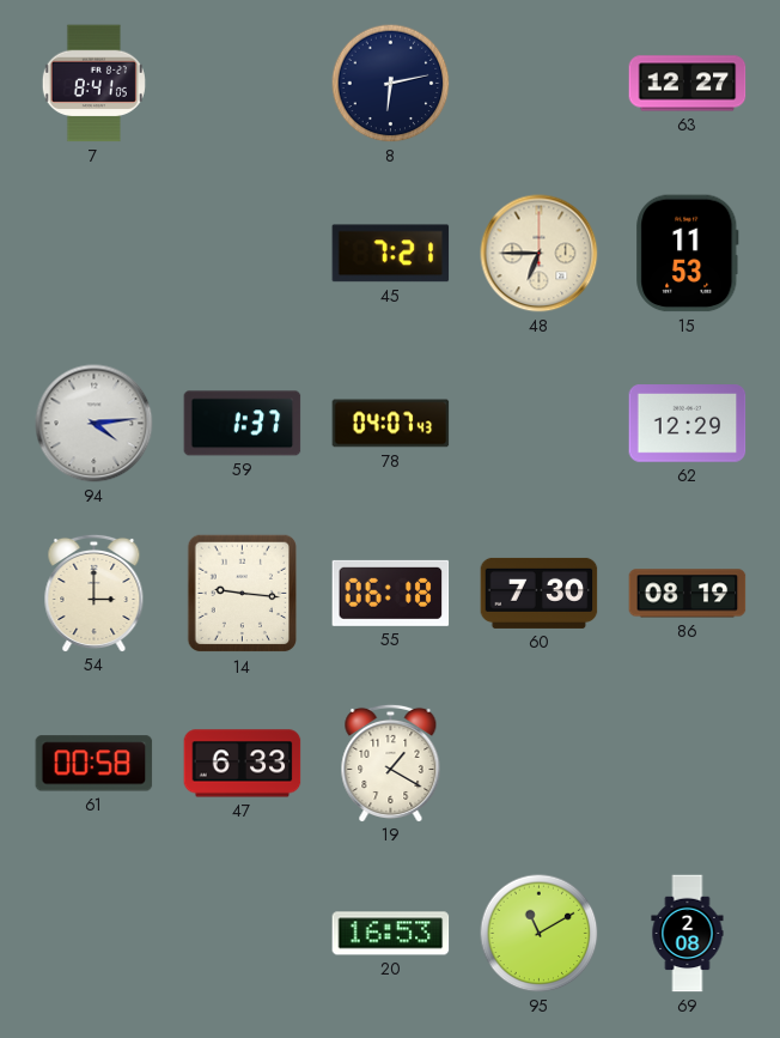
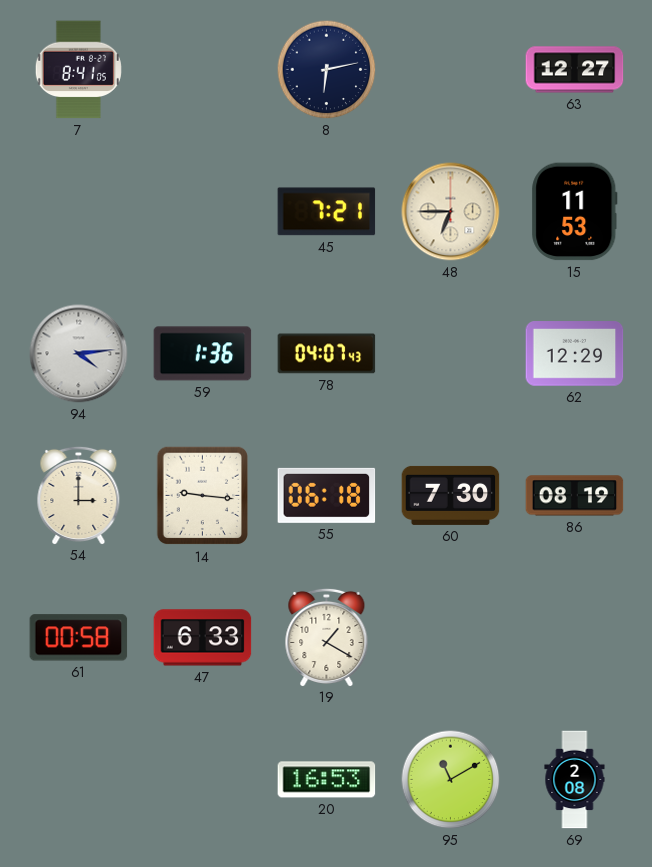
59: 1:37 -> 1:36 (203, 354)
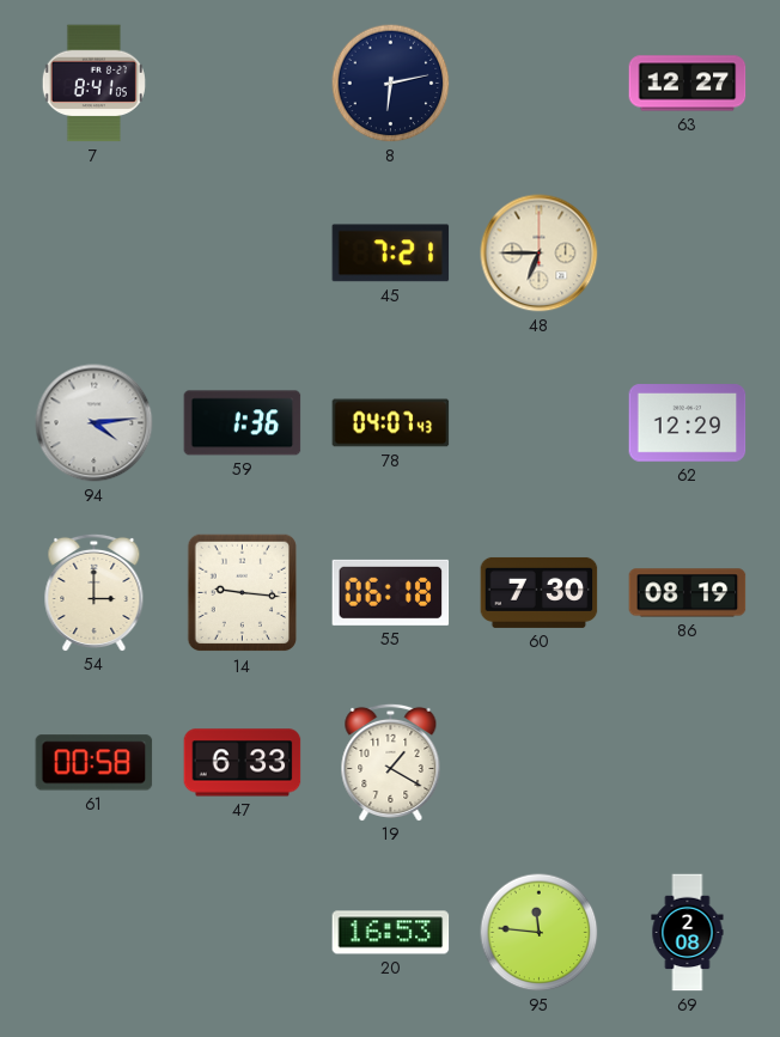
15: 11:53 -> none (575, 212)
95: 11:10 -> 11:46 (540, 933)
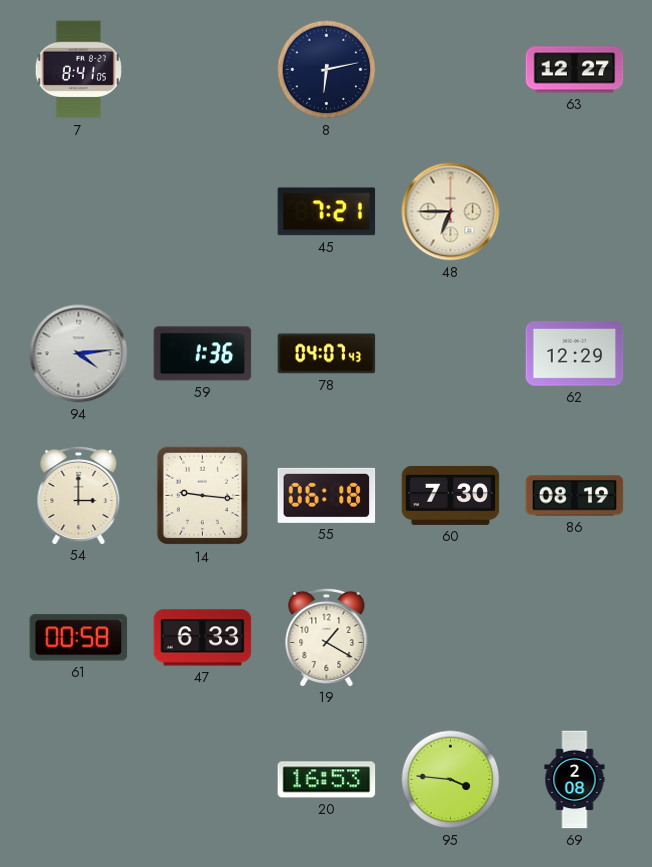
95: 11:46 -> 3:46 (451, 780)
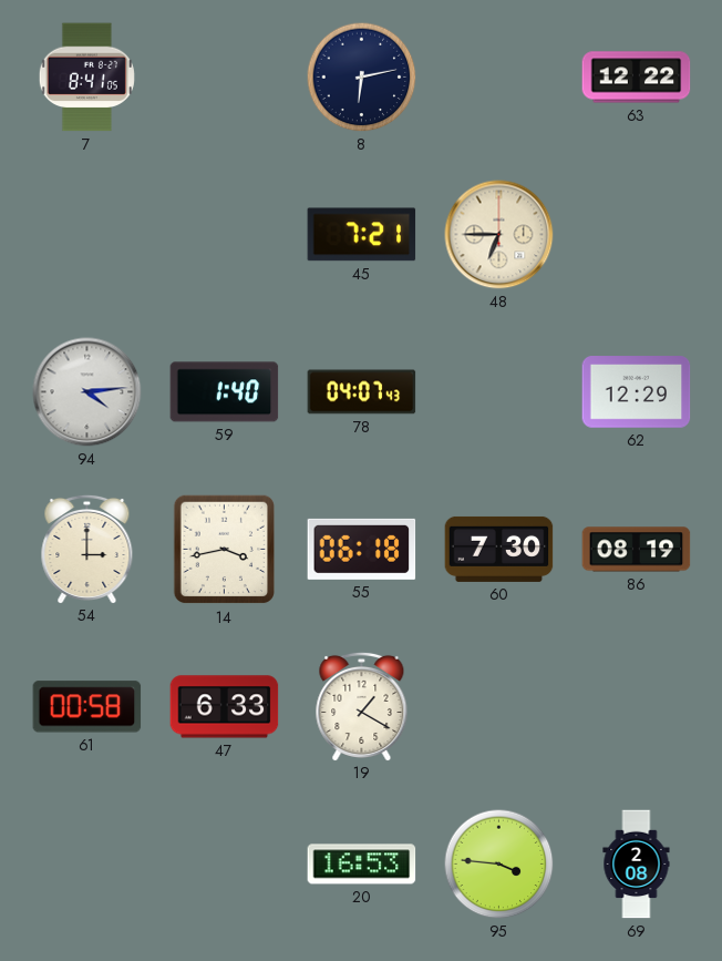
63: 12:27 -> 12:22 (637, 78)
59: 1:36 -> 1:40 (225, 392)
14: 9:16 -> 3:43 (224, 550)
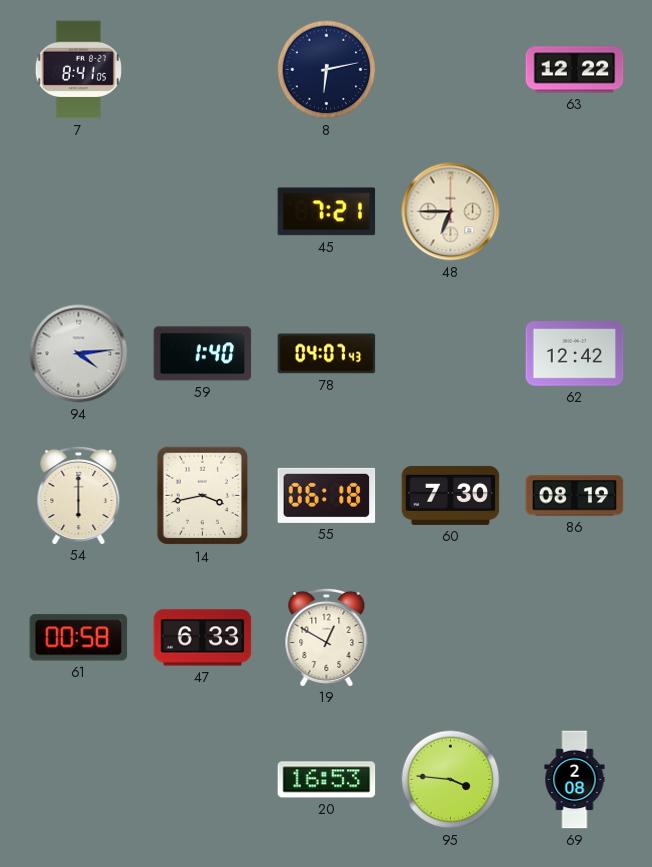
62: 12:29 -> 12:42 (575, 354)
54: 3:00 -> 6:00 (79, 495)
19: 1:20 -> 12:50 (327, 637)
